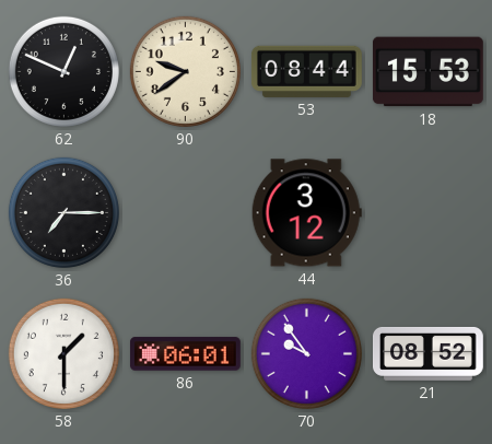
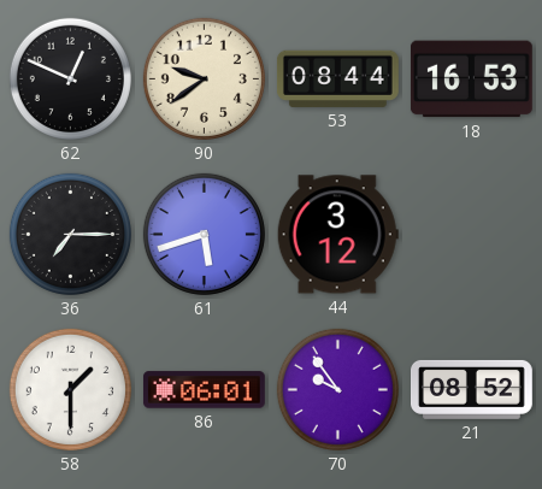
18: 15:53 -> 16:53 (471, 79)
61: none -> 5:42 (204, 234)
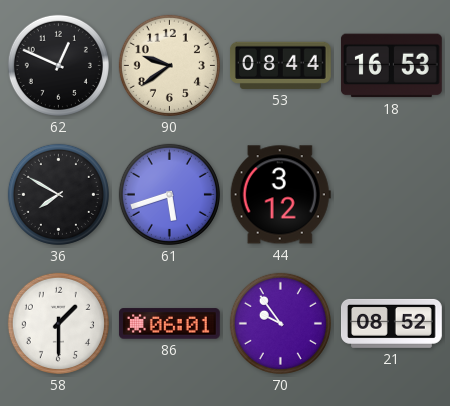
36: 7:15 -> 7:50 (58, 194)
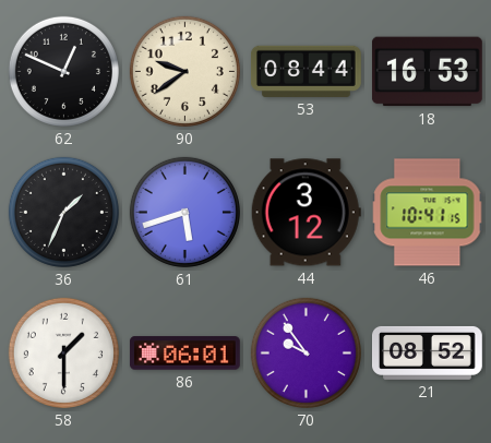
36: 7:50 -> 1:34 (63, 212)
46: none -> 10:41 (428, 213)
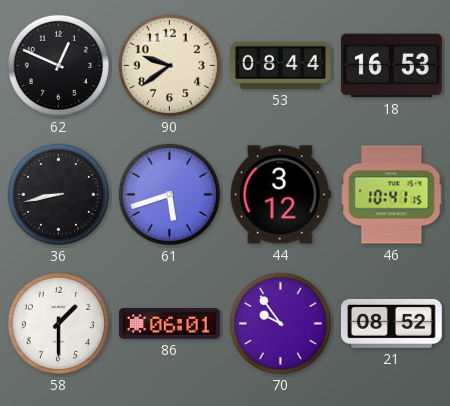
36: 1:34 -> 8:43 (58, 194)
